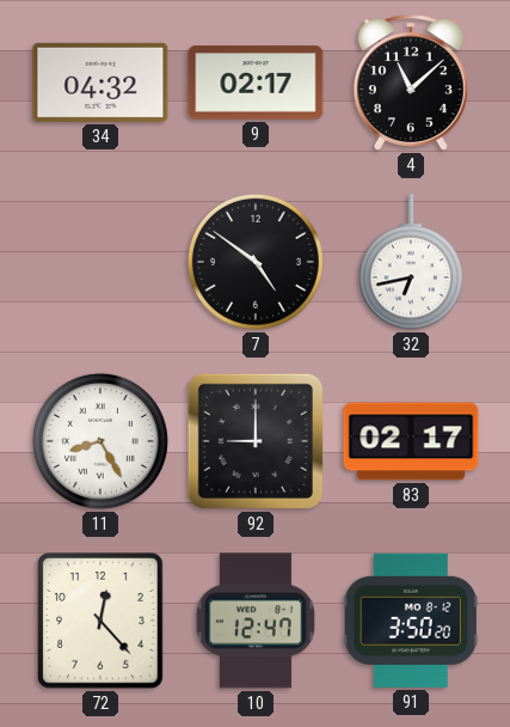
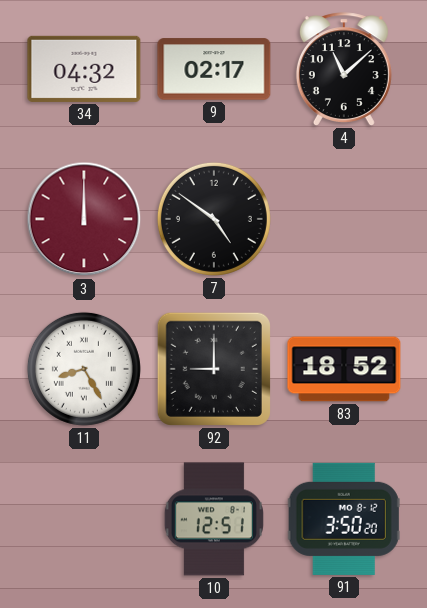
3: none -> 12:00 (84, 219)
32: 6:43 -> none (411, 262)
83: 02:17 -> 18:52 (344, 369)
72: 12:23 -> none (102, 622)
10: 12:47 -> 12:51 (214, 519)
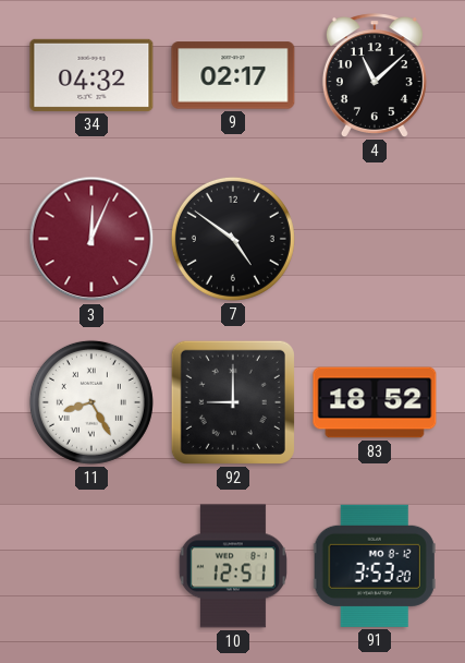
3: 12:00 -> 12:04 (91, 239)
91: 3:50 -> 3:53 (375, 566)
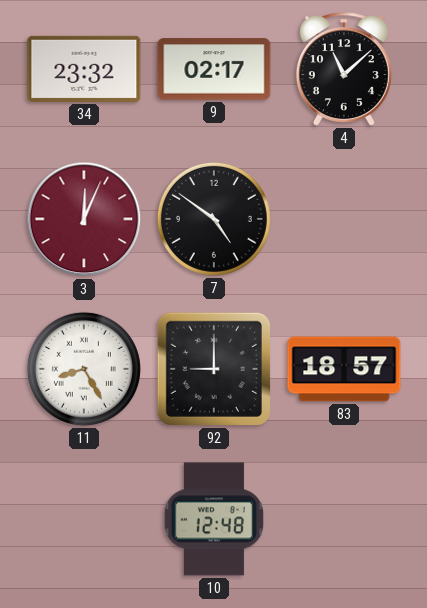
34: 04:32 -> 23:32 (84, 69)
83: 18:52 -> 18:57 (344, 369)
10: 12:51 -> 12:48 (214, 519)
91: 3:53 -> none (375, 566)
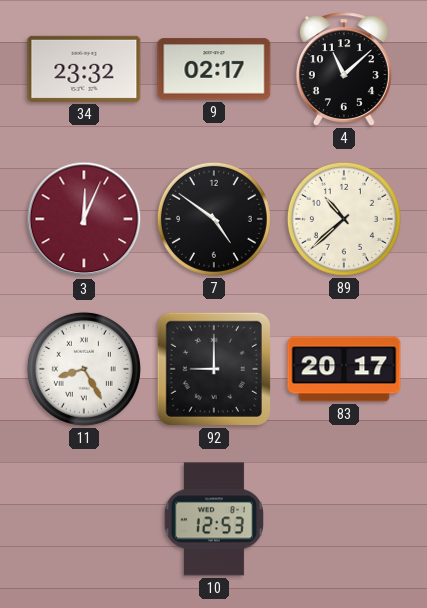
89: none -> 10:38 (344, 219)
83: 18:57 -> 20:17 (344, 369)
10: 12:48 -> 12:53 (214, 519)
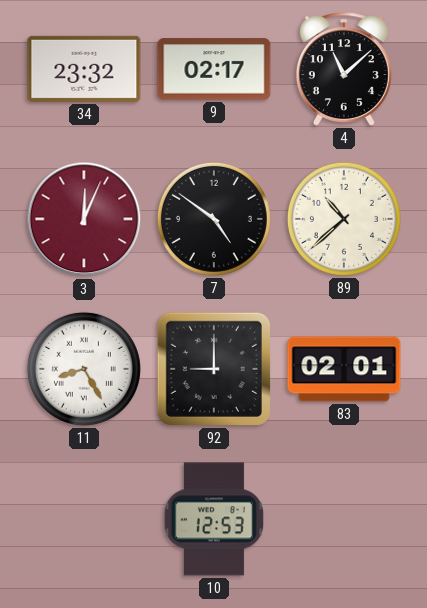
83: 20:17 -> 02:01 (344, 369)
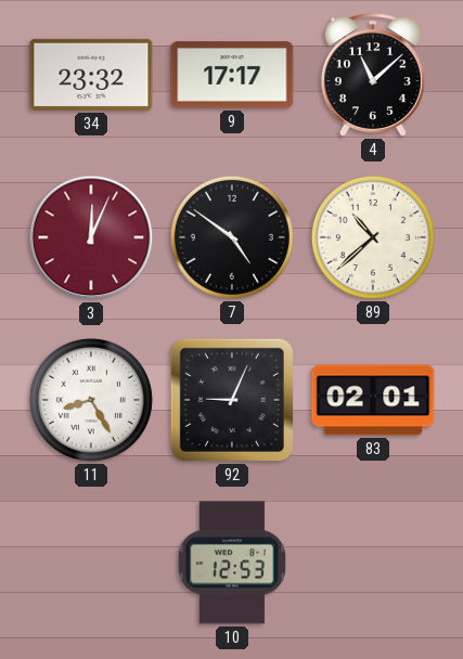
9: 02:17 -> 17:17 (232, 75)
92: 9:00 -> 9:04 (232, 400)
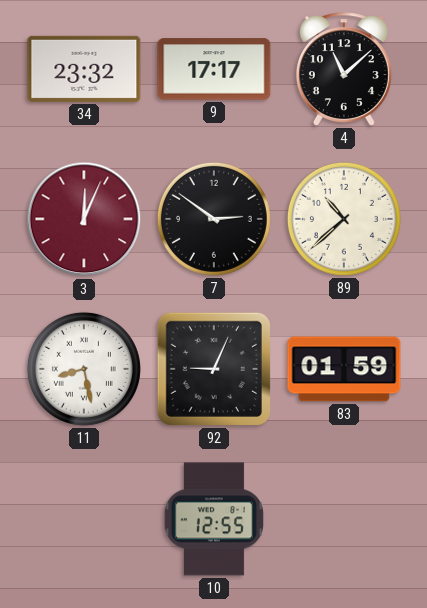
7: 4:51 -> 2:51 (214, 219)
11: 8:25 -> 8:28 (84, 369)
83: 02:01 -> 01:59 (344, 369)
10: 12:53 -> 12:55 (214, 519)
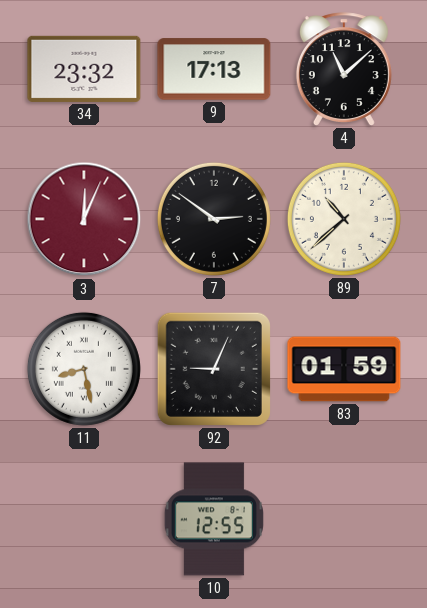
9: 17:17 -> 17:13 (214, 69)
